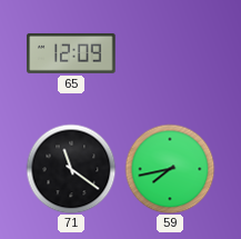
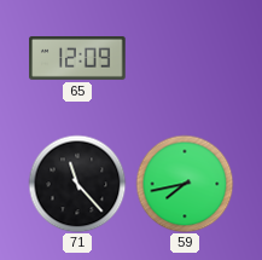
71: 11:21 -> 11:23 (77, 184)
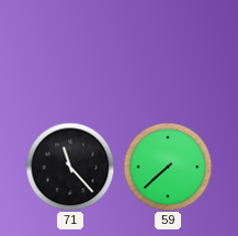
65: 12:09 -> none (77, 58)
59: 7:43 -> 7:38 (168, 167)
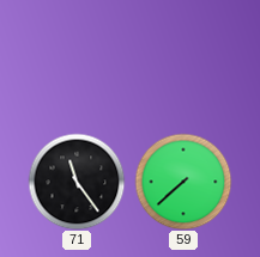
71: 11:23 -> 11:24 (77, 182)
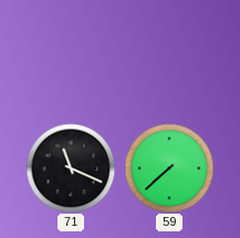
71: 11:24 -> 11:19 (71, 168)
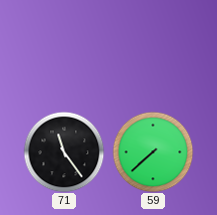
71: 11:19 -> 11:24 (64, 152)
